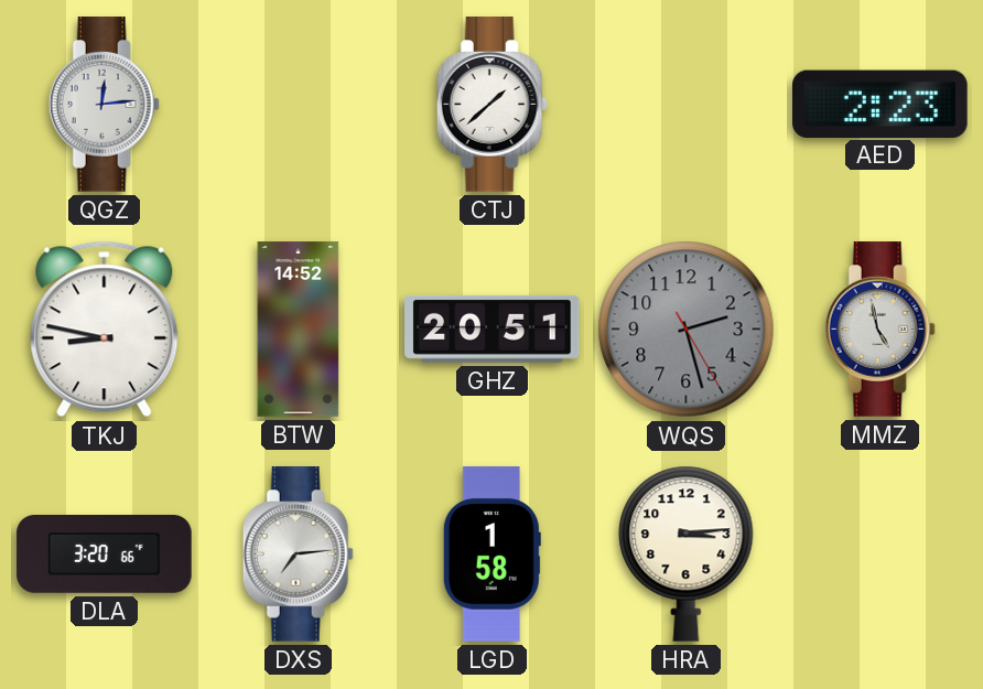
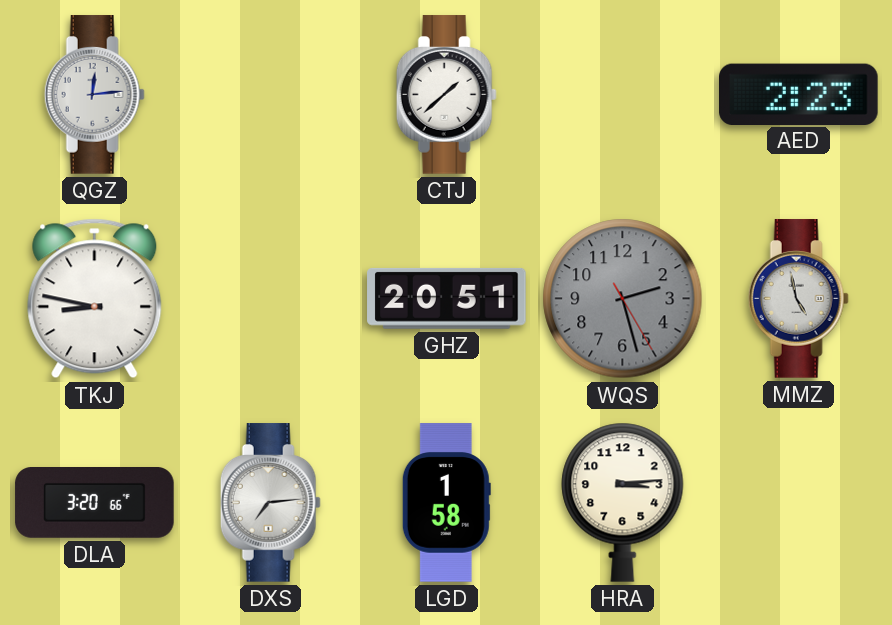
BTW: 14:52 -> none (299, 330)
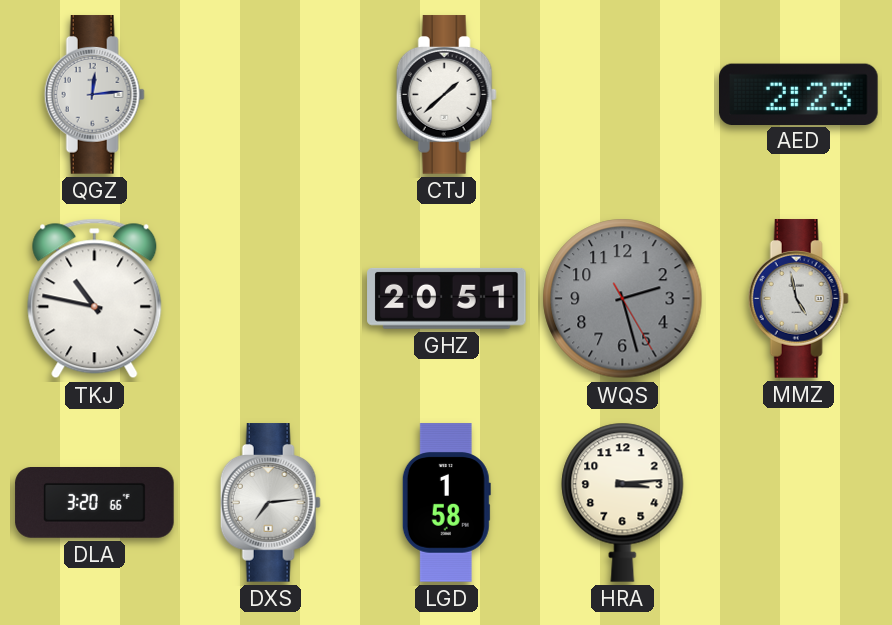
TKJ: 8:47 -> 10:47 (95, 299)
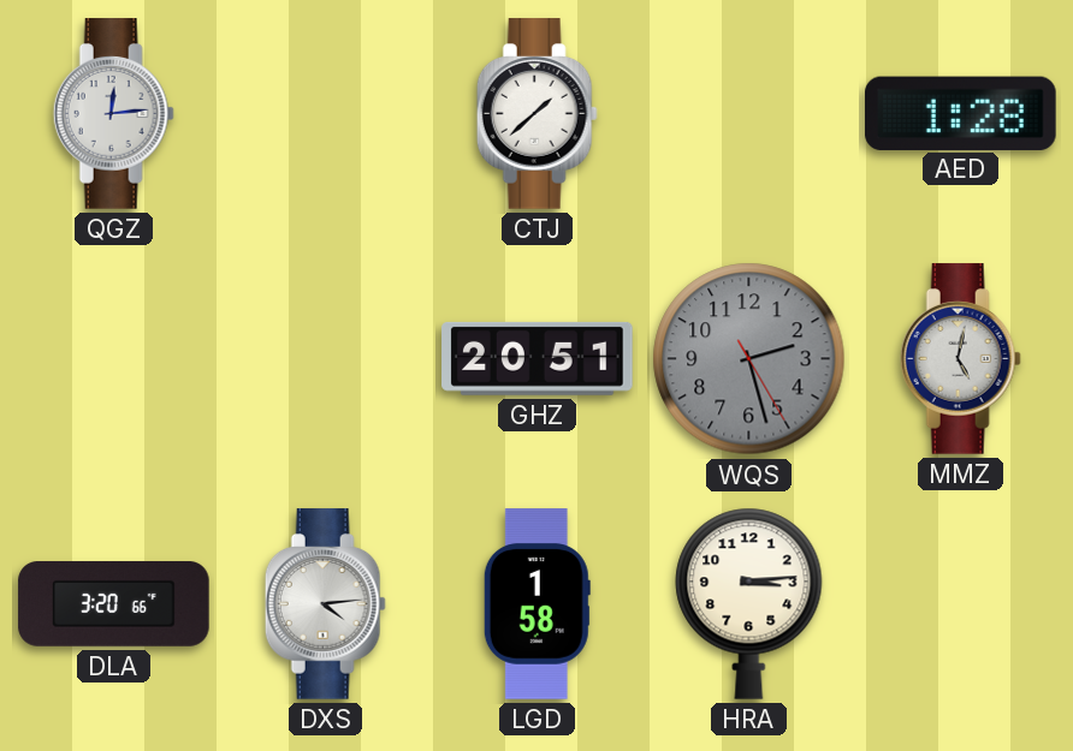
AED: 2:23 -> 1:28 (961, 113)
TKJ: 10:47 -> none (95, 299)
MMZ: 4:58 -> 5:02 (960, 359)
DXS: 7:14 -> 4:14 (325, 604)
